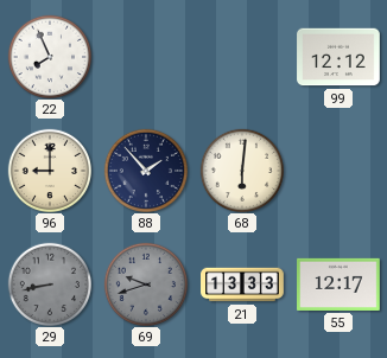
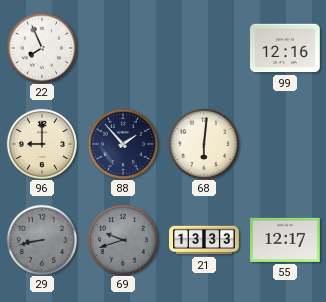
99: 12:12 -> 12:16 (285, 48)
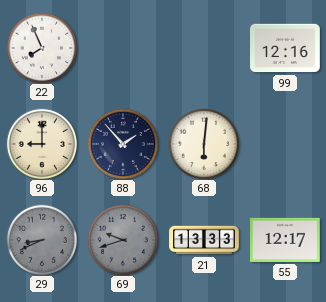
29: 8:43 -> 8:41 (41, 239)
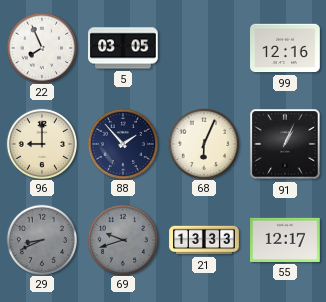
5: none -> 03:05 (124, 48)
68: 6:01 -> 6:04 (203, 143)
91: none -> 1:04 (285, 144)
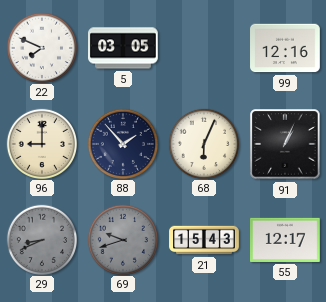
22: 7:56 -> 7:49 (41, 47)
21: 13:33 -> 15:43 (204, 240)
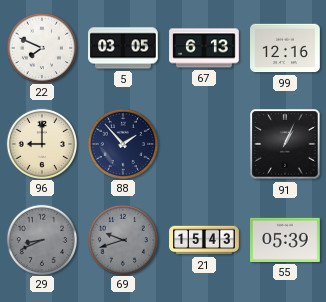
67: none -> 6:13 (204, 48)
68: 6:04 -> none (203, 143)
55: 12:17 -> 05:39 (285, 240)
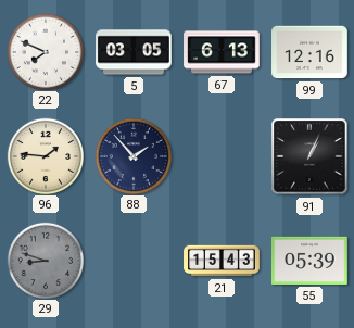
96: 9:00 -> 1:46 (45, 155)
29: 8:41 -> 8:48 (45, 260)
69: 9:42 -> none (122, 239)
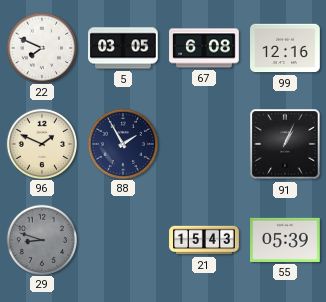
67: 6:13 -> 6:08 (204, 48)
96: 1:46 -> 1:49 (41, 143)
88: 1:53 -> 1:55 (122, 143)
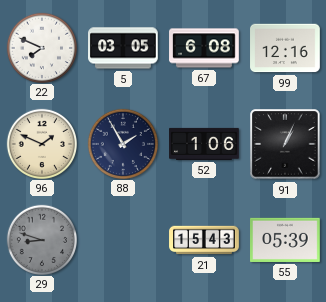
52: none -> 1:06 (204, 144)
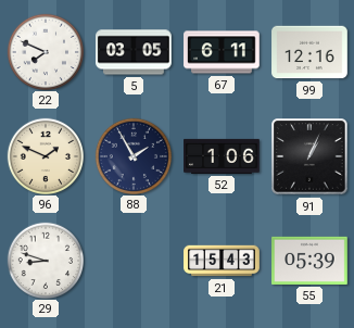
67: 6:08 -> 6:11 (222, 52)
29 dial: grey -> white (45, 260)
